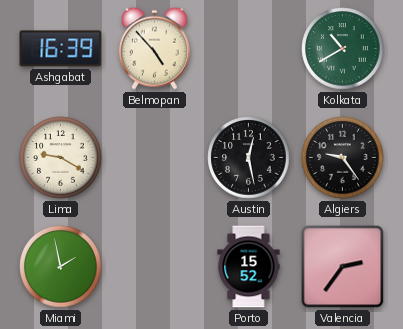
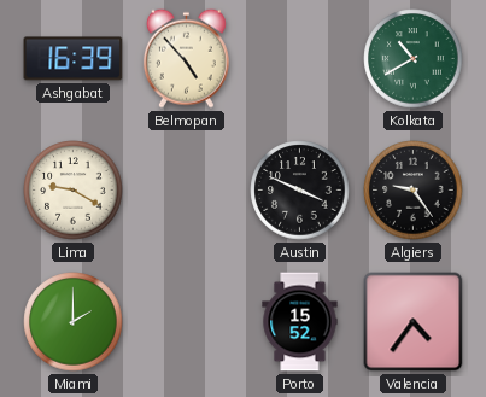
Austin: 12:28 -> 3:49 (300, 191)
Miami: 1:58 -> 2:00 (74, 322)
Valencia: 2:36 -> 4:36 (414, 322)
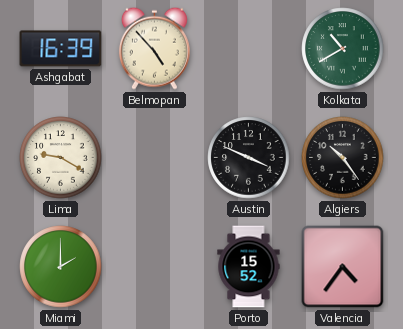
Algiers: 9:24 -> 10:24 (343, 158)
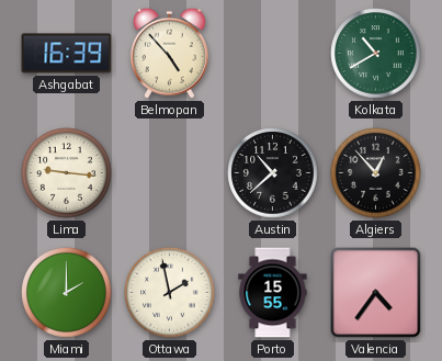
Lima: 9:20 -> 9:16 (67, 173)
Austin: 3:49 -> 10:38 (273, 173)
Algiers: 10:24 -> 12:53 (376, 173)
Ottawa: none -> 1:58 (170, 293)
Porto: 15:52 -> 15:55 (273, 293)
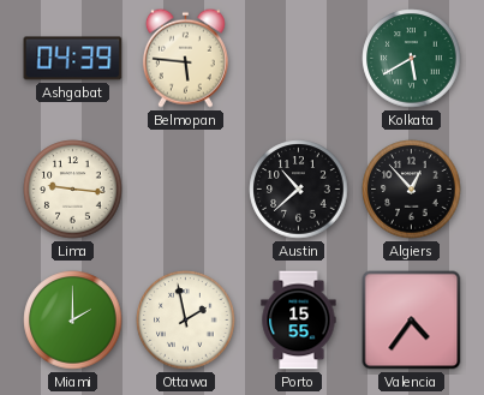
Ashgabat: 16:39 -> 04:39 (73, 59)
Belmopan: 4:53 -> 5:46 (185, 58)
Kolkata: 10:40 -> 5:40 (412, 59)
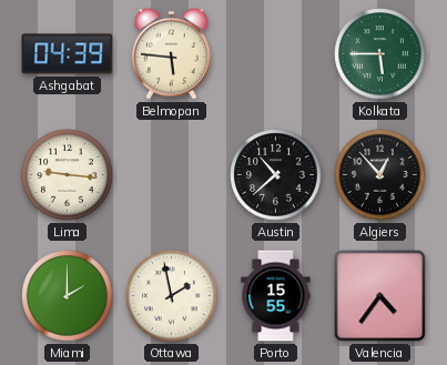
Kolkata: 5:40 -> 5:45 (380, 54)
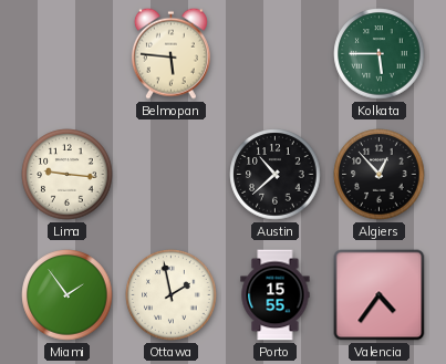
Ashgabat: 04:39 -> none (68, 54)
Miami: 2:00 -> 1:54 (68, 295)
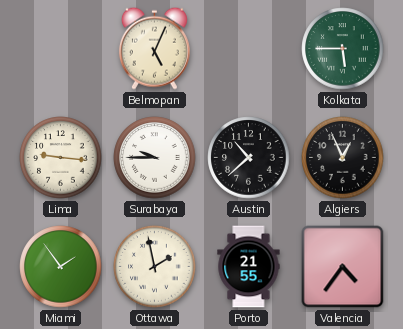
Belmopan: 5:46 -> 5:04 (154, 48)
Surabaya: none -> 9:45 (155, 158)
Algiers: 12:53 -> 12:56 (343, 158)
Porto: 15:55 -> 21:55 (249, 267)
